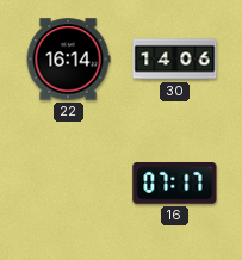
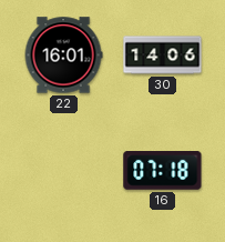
22: 16:14 -> 16:01 (63, 56)
16: 07:17 -> 07:18 (163, 171)
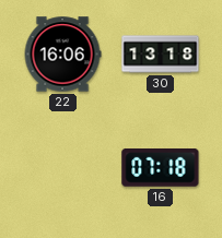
22: 16:01 -> 16:06 (62, 55)
30: 14:06 -> 13:18 (161, 55)
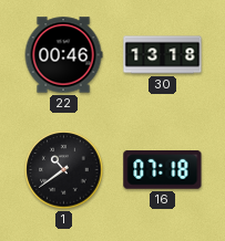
22: 16:06 -> 00:46 (63, 55)
1: none -> 10:39 (64, 170)
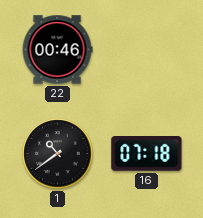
30: 13:18 -> none (163, 55)
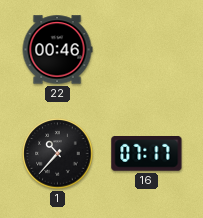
1: 10:39 -> 10:37 (58, 154)
16: 07:18 -> 07:17 (147, 154)
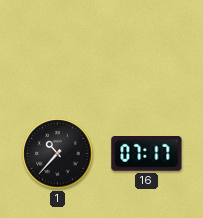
22: 00:46 -> none (57, 50)
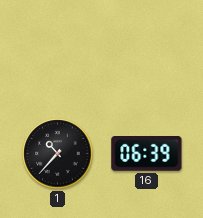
16: 07:17 -> 06:39 (147, 154)
